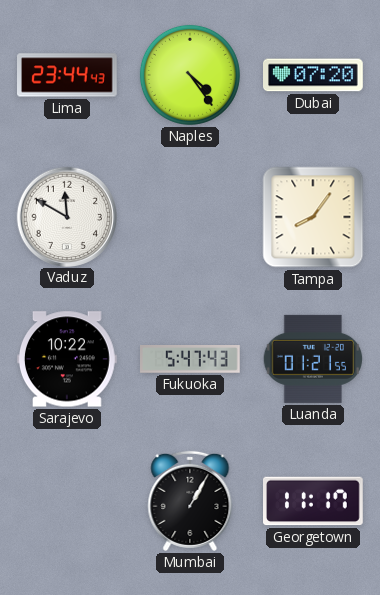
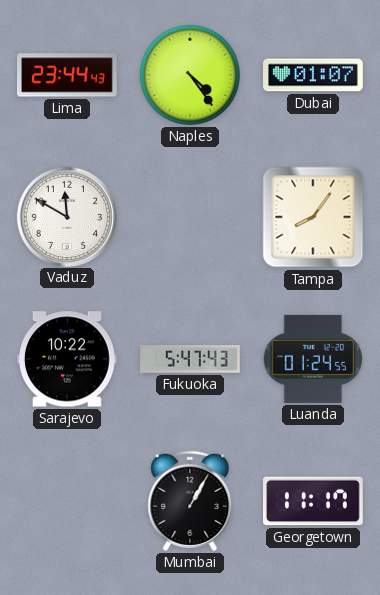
Dubai: 07:20 -> 01:07 (313, 75)
Luanda: 01:21 -> 01:24 (313, 359)
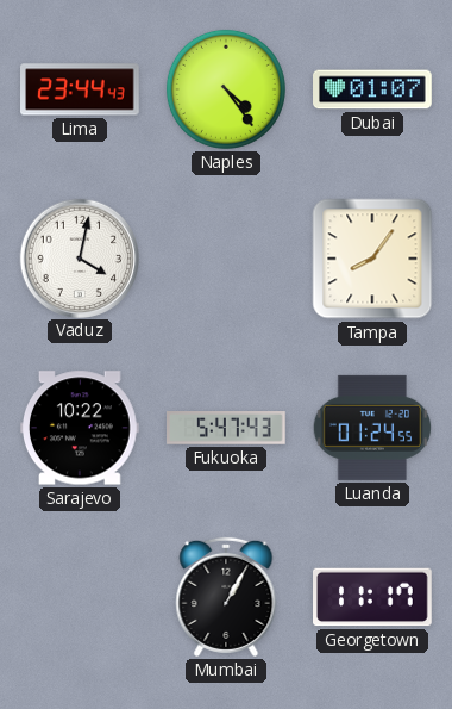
Vaduz: 11:50 -> 4:02 (79, 257)
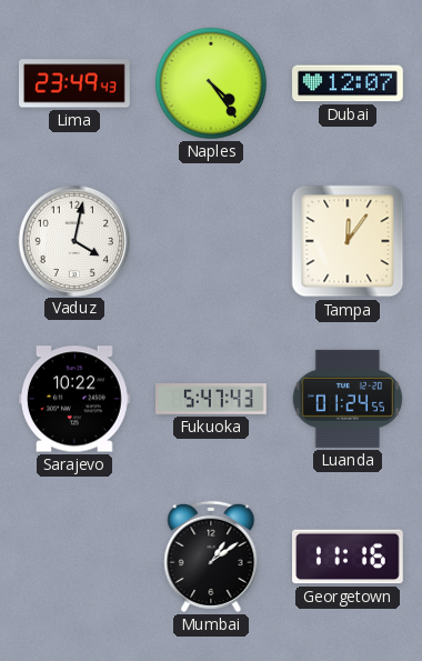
Lima: 23:44 -> 23:49 (76, 83)
Dubai: 01:07 -> 12:07 (348, 83)
Tampa: 8:06 -> 12:06 (348, 241)
Mumbai: 1:05 -> 1:09 (211, 557)
Georgetown: 11:17 -> 11:16 (349, 557)
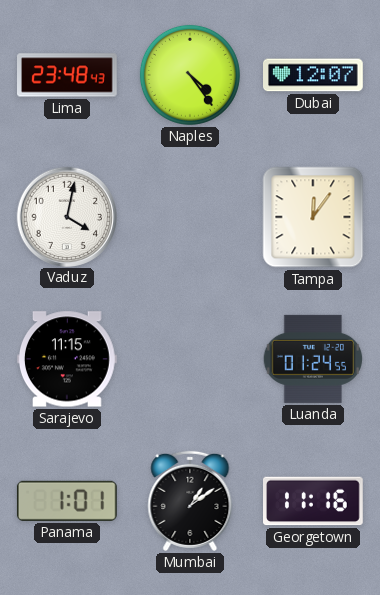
Lima: 23:49 -> 23:48 (68, 75)
Sarajevo: 10:22 -> 11:15 (67, 359)
Fukuoka: 5:47 -> none (212, 400)
Panama: none -> 1:01 (67, 501)
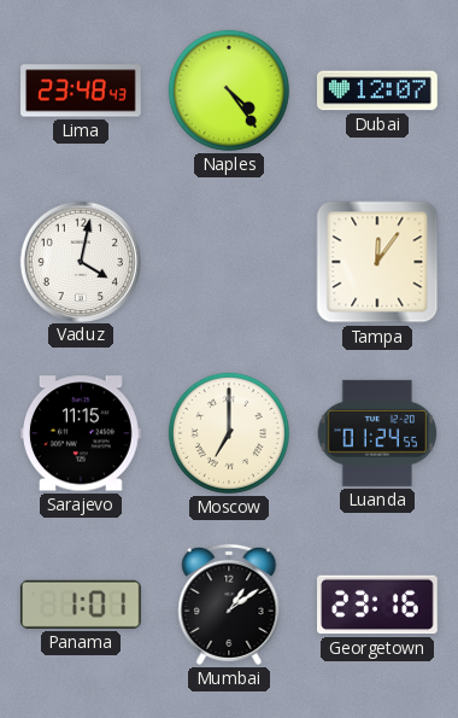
Moscow: none -> 7:00 (229, 433)
Georgetown: 11:16 -> 23:16 (378, 605)
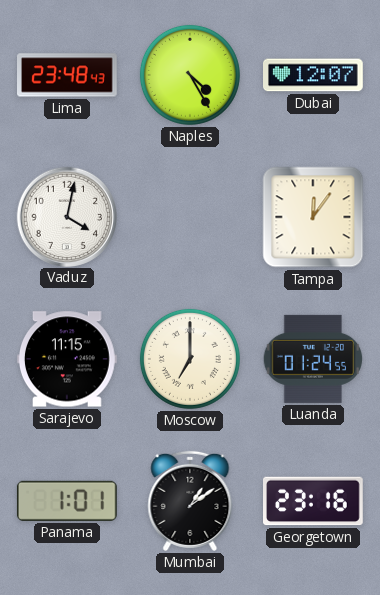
Naples: 4:24 -> 4:25 (190, 75)
